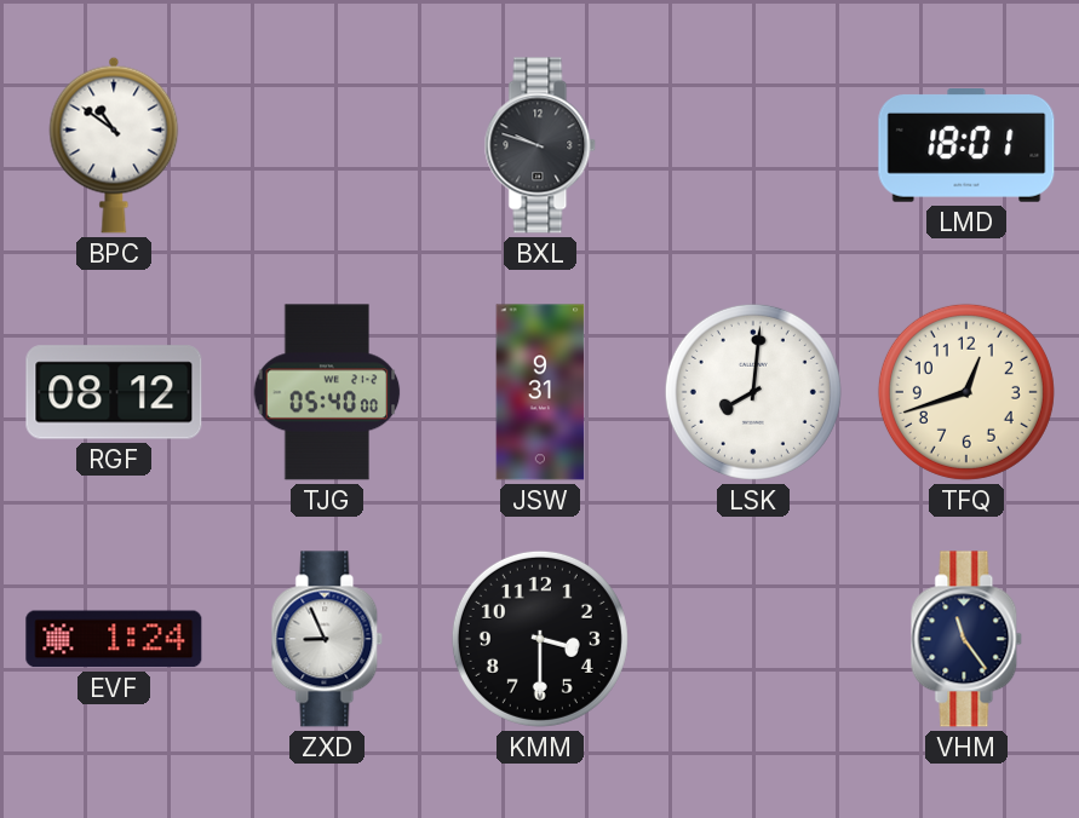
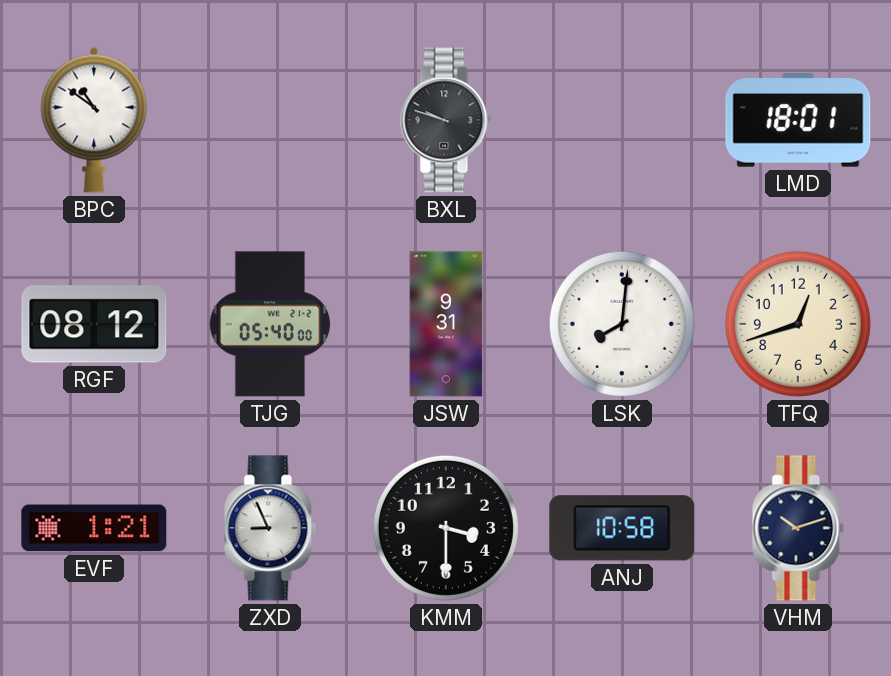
EVF: 1:24 -> 1:21 (94, 528)
ANJ: none -> 10:58 (622, 528)
VHM: 11:24 -> 10:12 (798, 528)
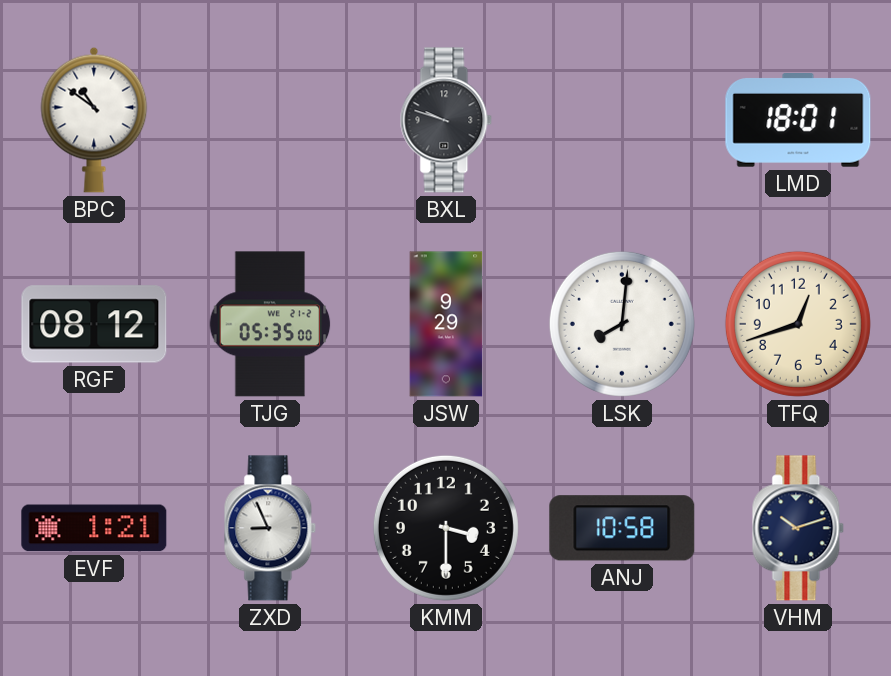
TJG: 05:40 -> 05:35 (270, 324)
JSW: 9:31 -> 9:29 (446, 324)
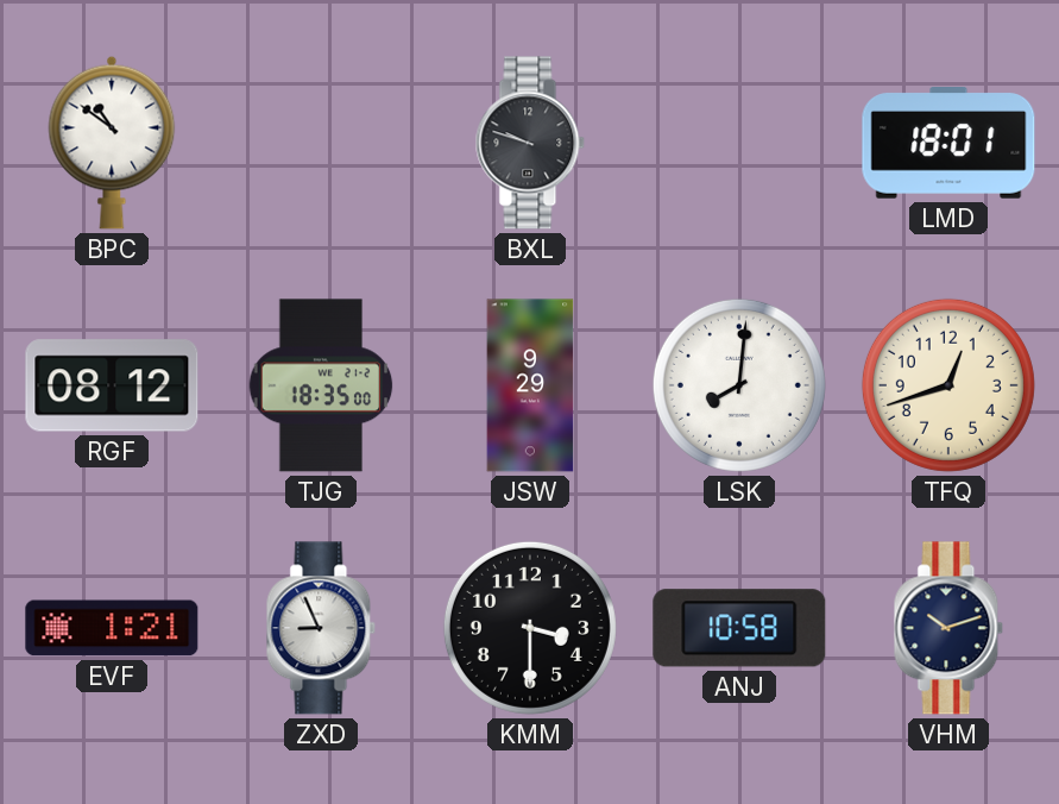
TJG: 05:35 -> 18:35 (321, 385)
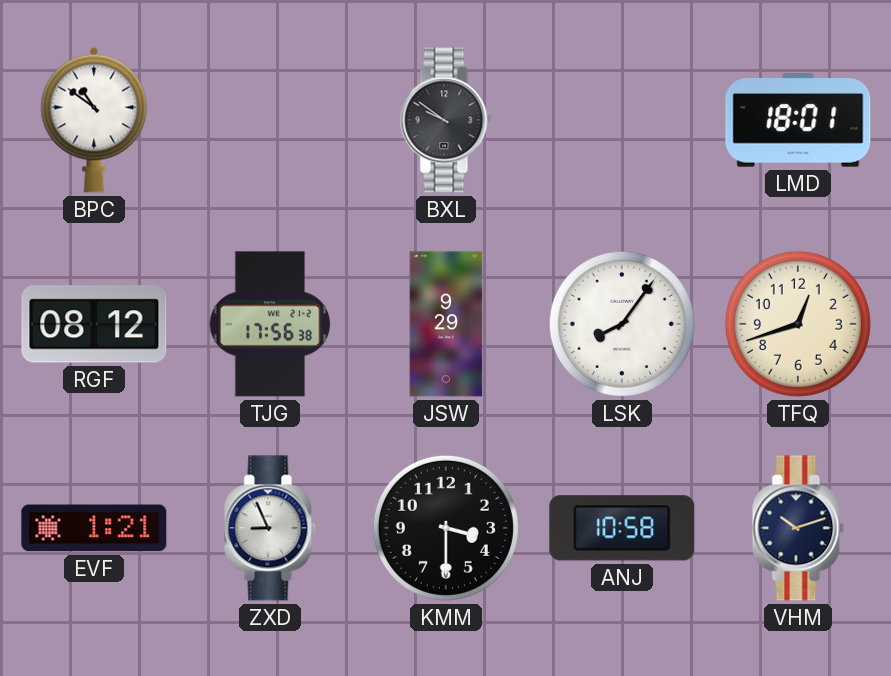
BXL: 9:48 -> 9:51 (446, 120)
TJG: 18:35 -> 17:56 (270, 324)
LSK: 8:01 -> 8:06 (622, 324)
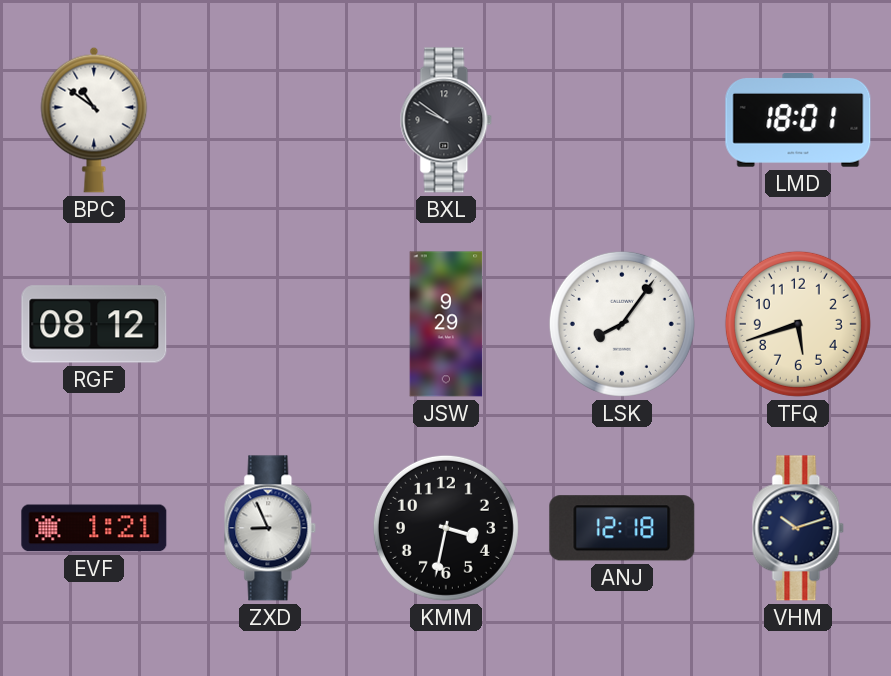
TJG: 17:56 -> none (270, 324)
TFQ: 12:42 -> 5:42 (798, 324)
KMM: 3:30 -> 3:32 (446, 528)
ANJ: 10:58 -> 12:18 (622, 528)
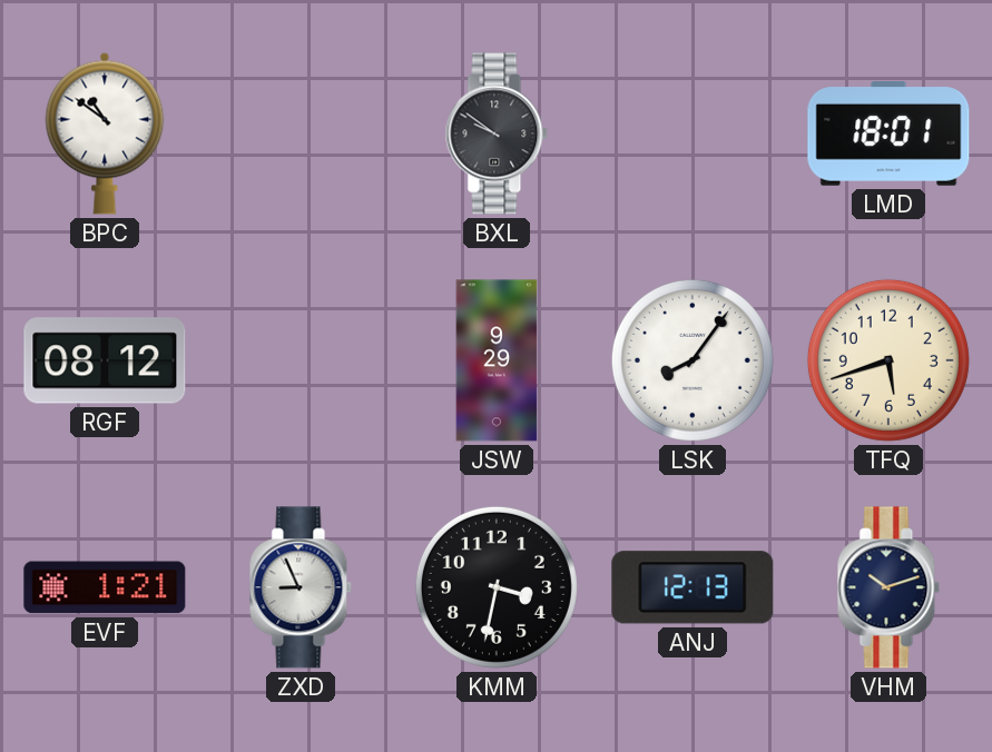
ANJ: 12:18 -> 12:13 (693, 587)
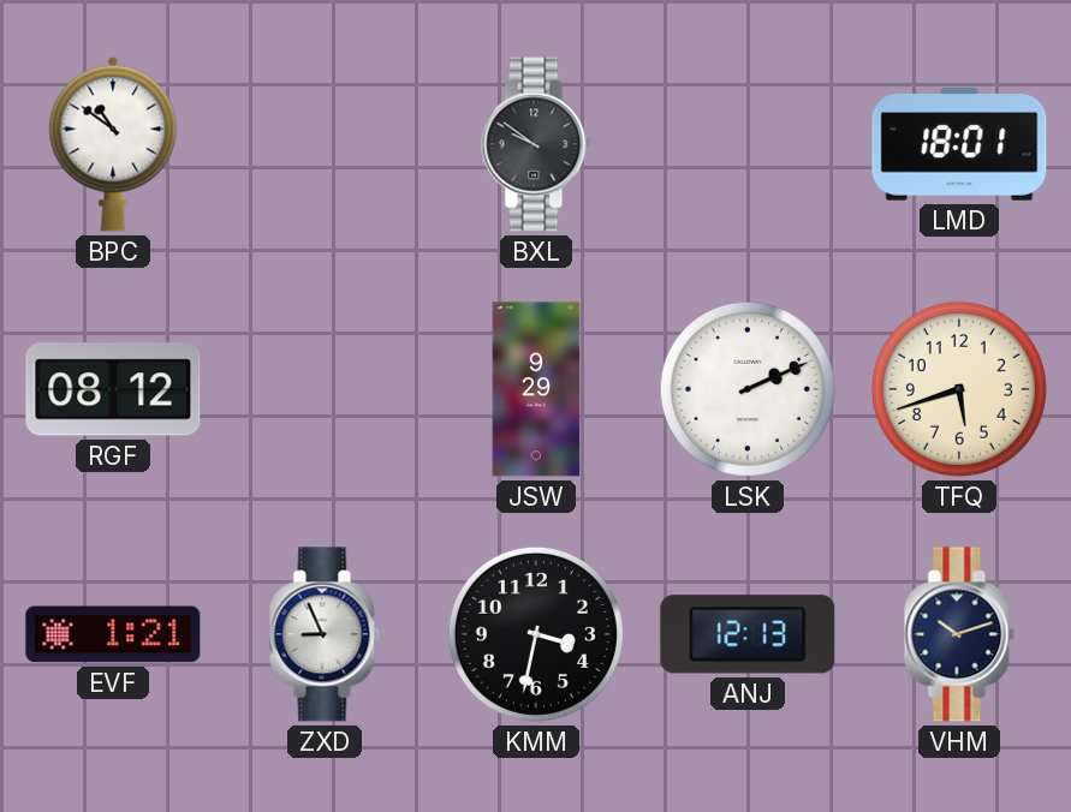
LSK: 8:06 -> 2:11 (748, 389)
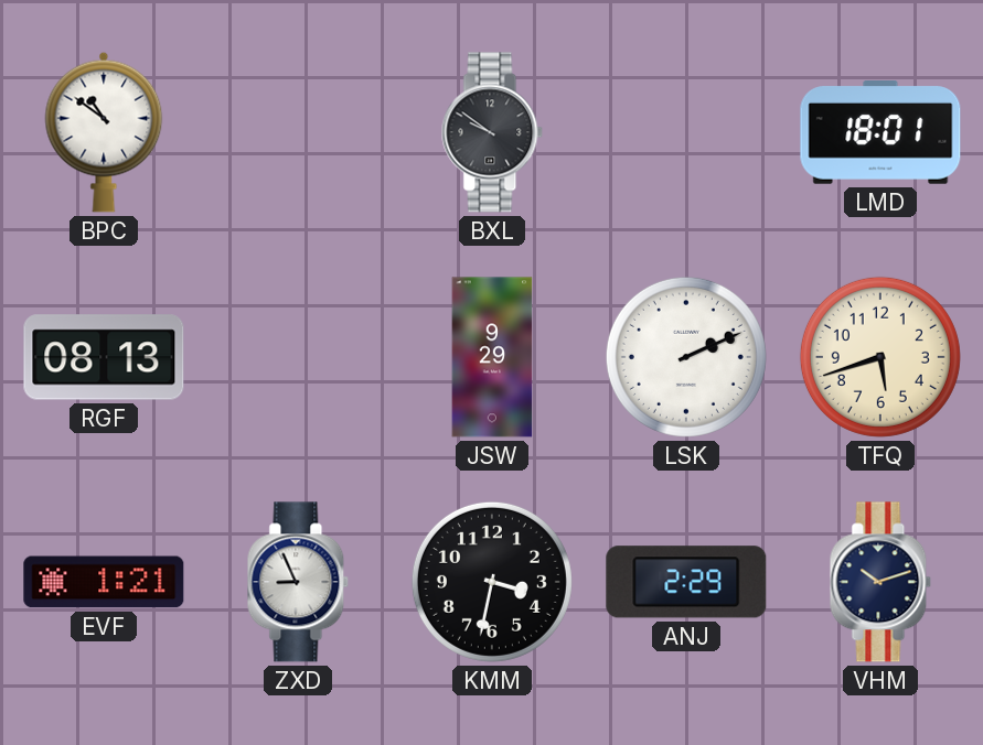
RGF: 08:12 -> 08:13 (104, 357)
ANJ: 12:13 -> 2:29 (686, 582)
